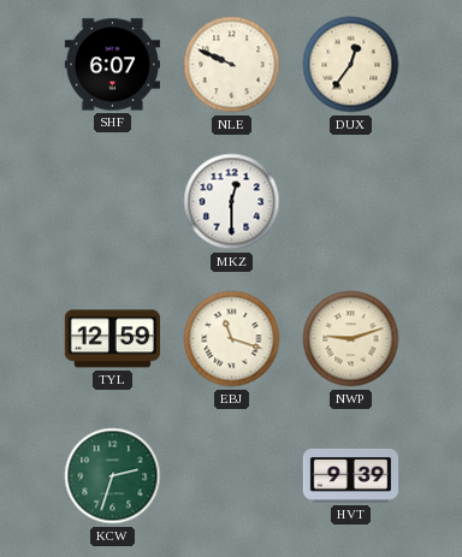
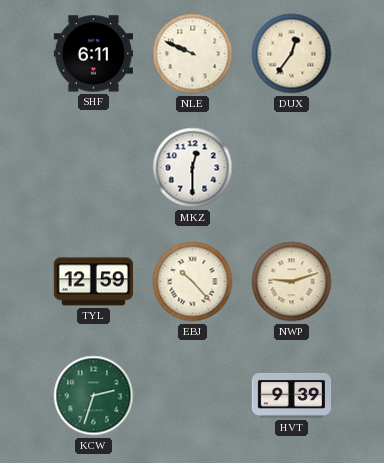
SHF: 6:07 -> 6:11 (93, 54)
EBJ: 11:18 -> 10:23 (193, 282)
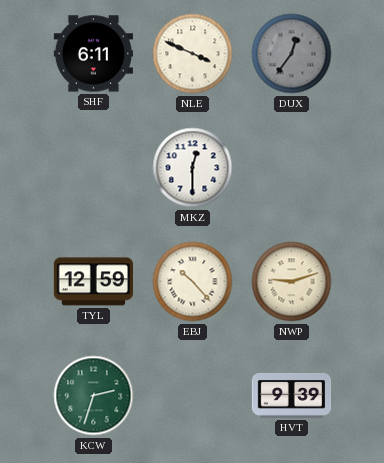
NLE: 9:49 -> 3:49 (193, 54)
DUX dial: cream -> grey (292, 54)
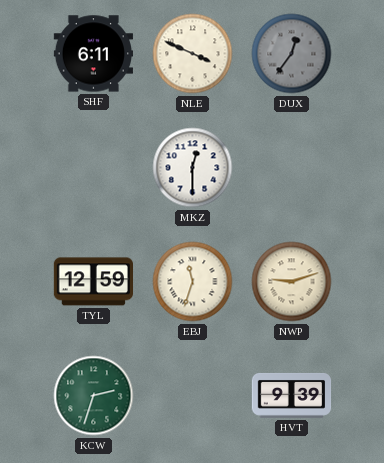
EBJ: 10:23 -> 11:33 (193, 282)
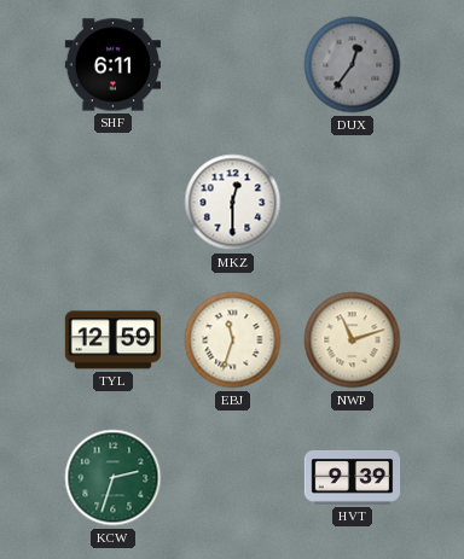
NLE: 3:49 -> none (193, 54)
NWP: 9:12 -> 11:12 (353, 340)
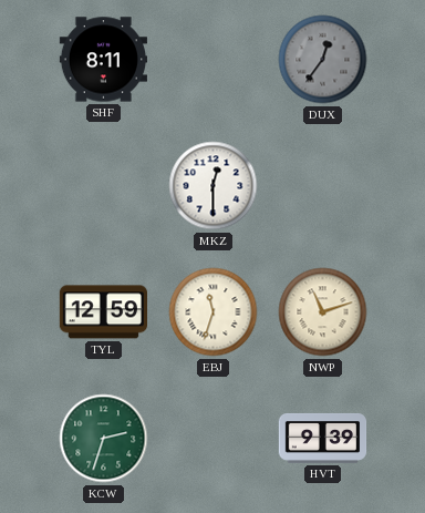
SHF: 6:11 -> 8:11 (103, 60)
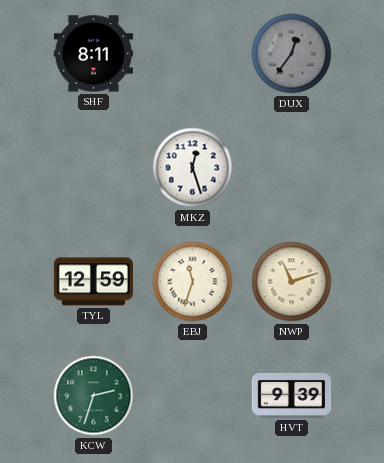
MKZ: 12:30 -> 12:27 (193, 168)
